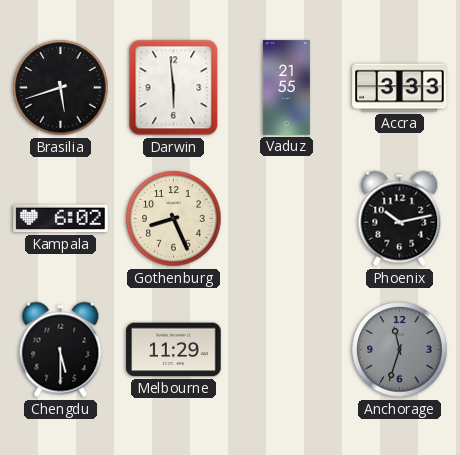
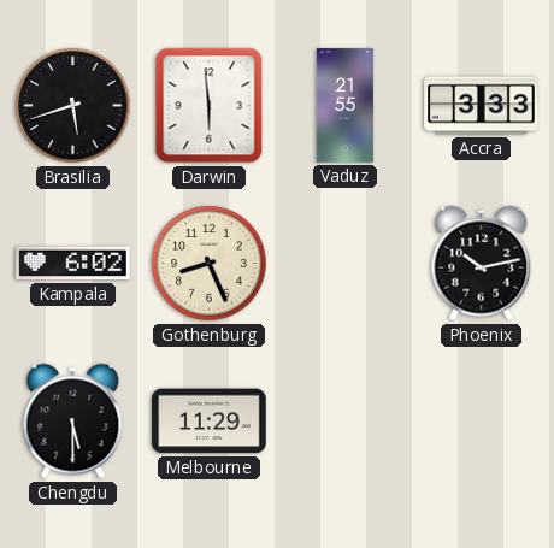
Anchorage: 11:33 -> none (400, 350)
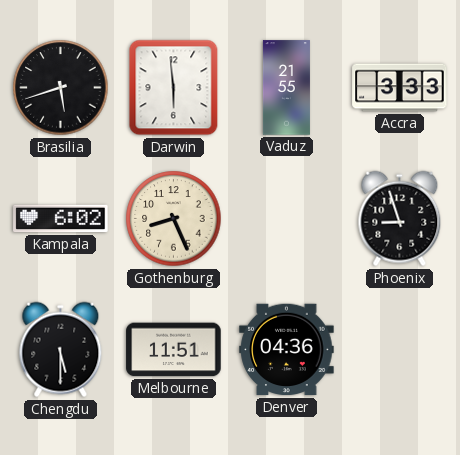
Phoenix: 10:13 -> 8:57 (400, 219)
Melbourne: 11:29 -> 11:51 (174, 350)
Denver: none -> 04:36 (287, 350)
